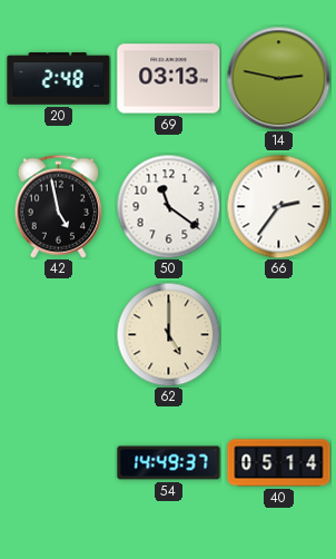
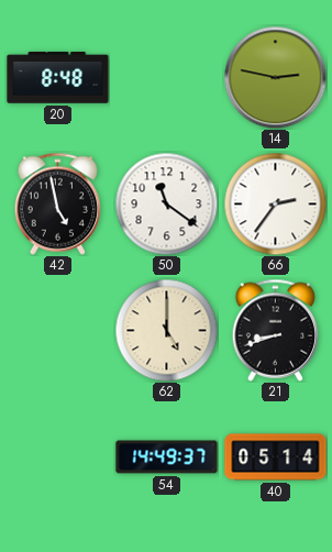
20: 2:48 -> 8:48 (58, 78)
69: 03:13 -> none (169, 79)
21: none -> 8:42 (276, 330)
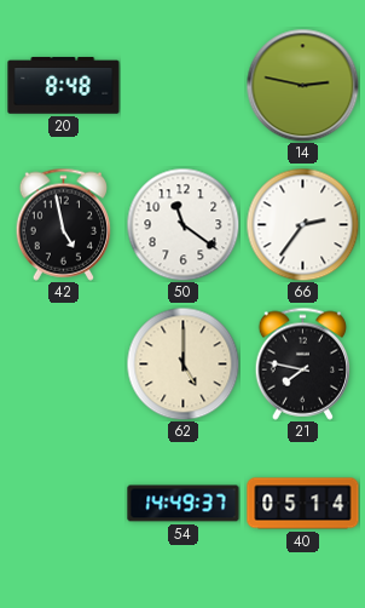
21: 8:42 -> 7:47 (303, 363)
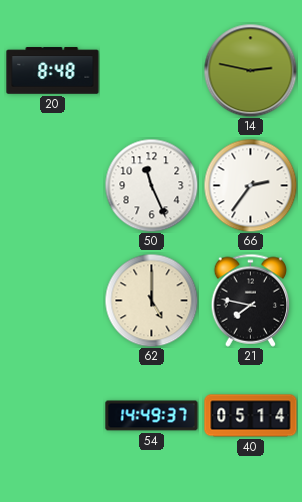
42: 4:58 -> none (64, 224)
50: 11:21 -> 11:26 (151, 185)
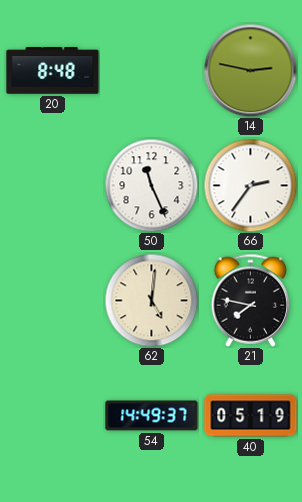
62: 5:00 -> 5:01 (151, 300)
40: 05:14 -> 05:19 (251, 416)
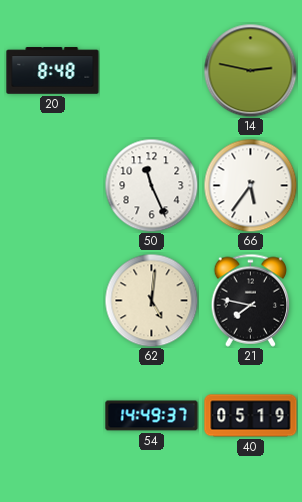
66: 2:36 -> 5:36 (250, 185)
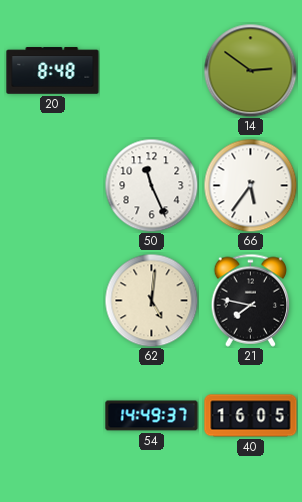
14: 2:47 -> 2:51 (250, 70)
40: 05:19 -> 16:05 (251, 416)
